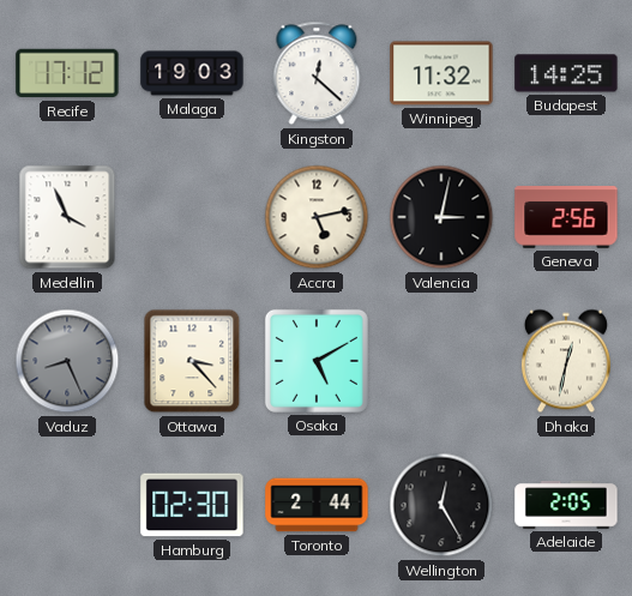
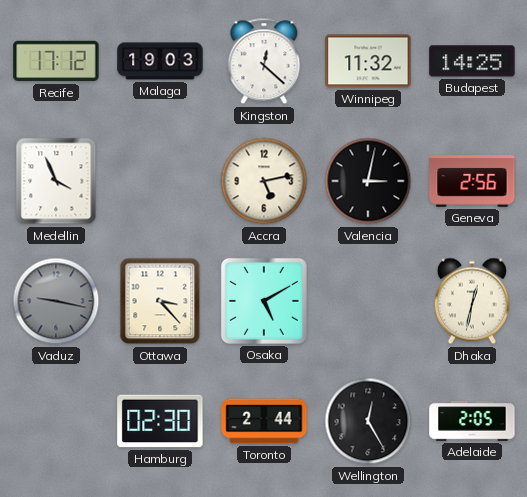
Vaduz: 8:26 -> 9:17 (56, 301)
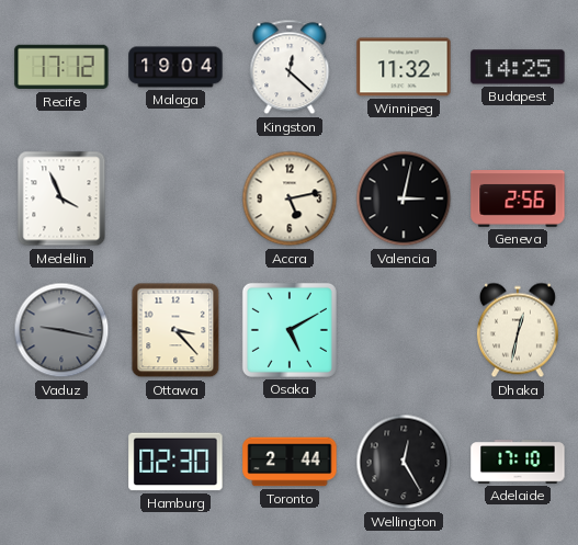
Malaga: 19:03 -> 19:04 (175, 67)
Adelaide: 2:05 -> 17:10 (518, 462)
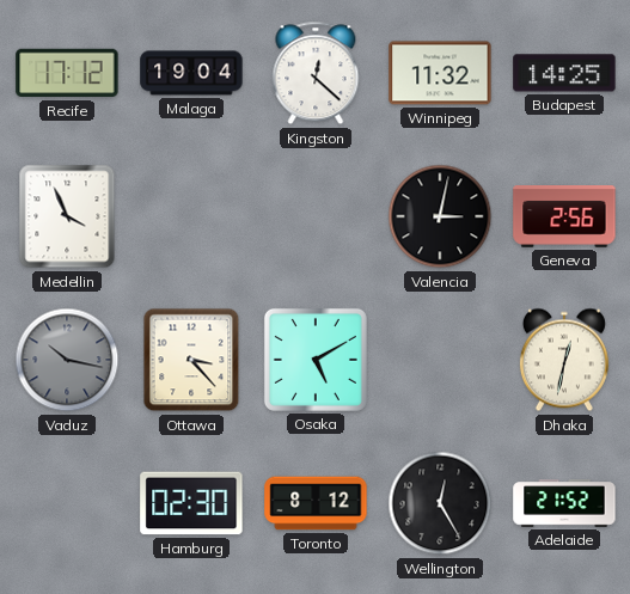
Accra: 5:13 -> none (290, 198)
Vaduz: 9:17 -> 10:17 (67, 360)
Toronto: 2:44 -> 8:12 (316, 503)
Adelaide: 17:10 -> 21:52 (564, 503)
